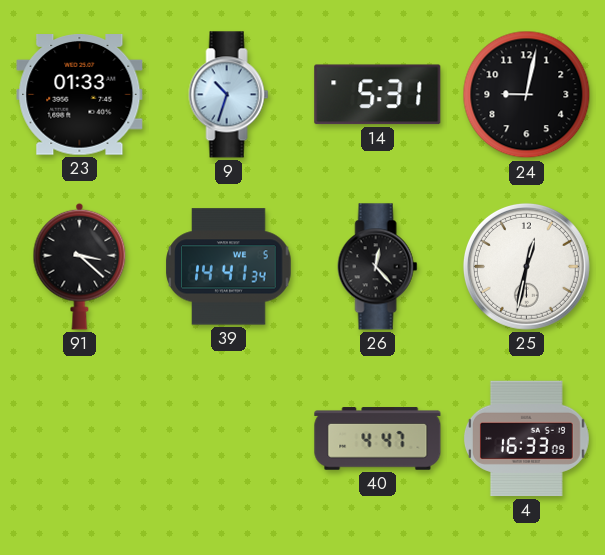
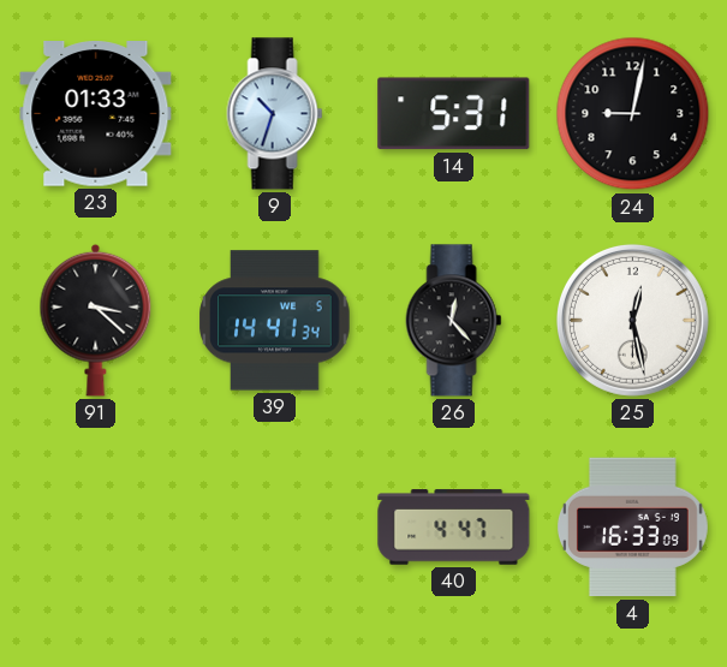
25: 12:32 -> 12:28 (632, 320)
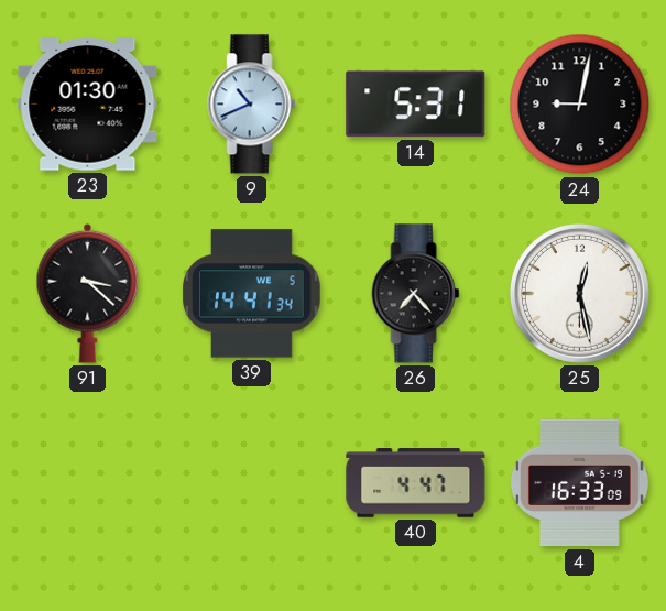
23: 01:33 -> 01:30 (88, 105)
9: 10:33 -> 10:41 (252, 105)
26: 12:23 -> 7:23 (416, 294)
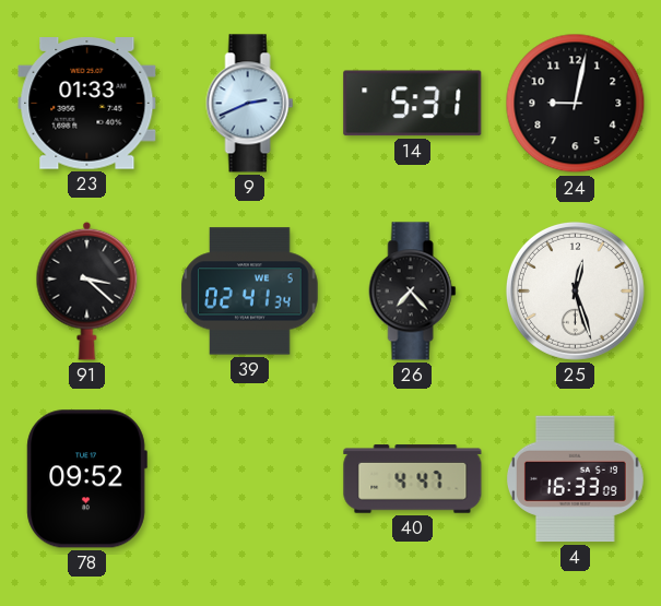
23: 01:30 -> 01:33 (87, 104)
9: 10:41 -> 2:41 (250, 104)
39: 14:41 -> 02:41 (250, 292)
25: 12:28 -> 12:27 (575, 290)
78: none -> 09:52 (86, 479)
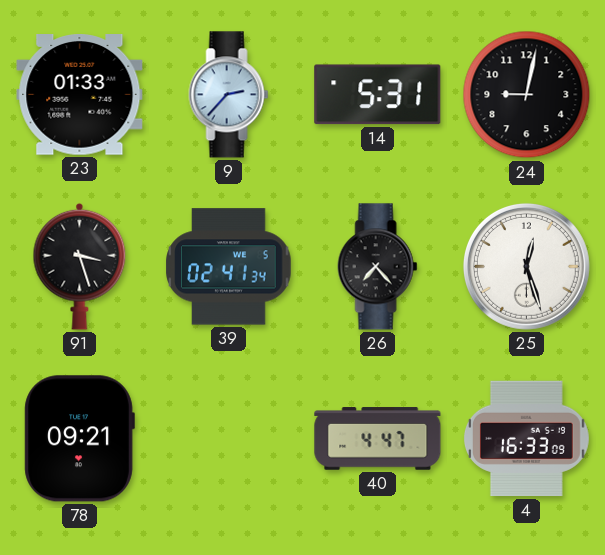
9: 2:41 -> 2:37 (229, 95)
91: 3:22 -> 3:27 (80, 266)
78: 09:52 -> 09:21 (79, 439)
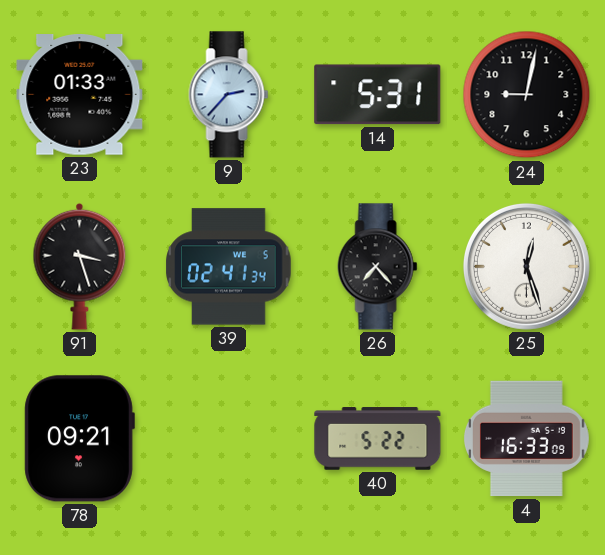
40: 4:47 -> 5:22 (378, 439)
